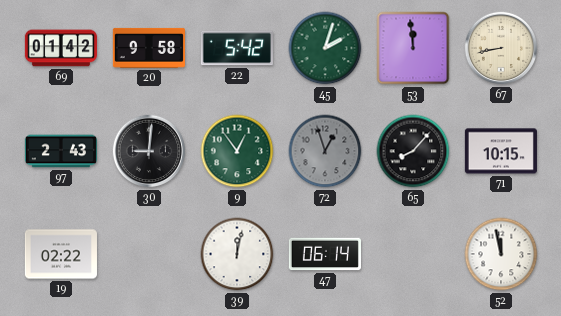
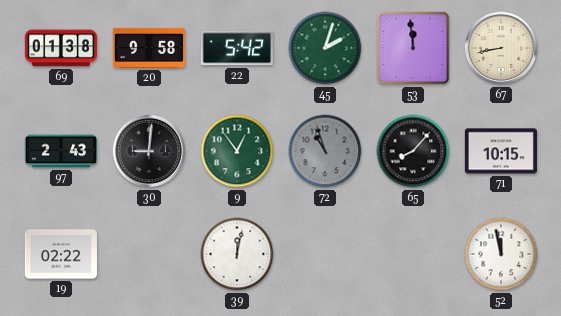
69: 01:42 -> 01:38 (61, 48)
72: 12:57 -> 10:57 (325, 151)
47: 06:14 -> none (325, 254)
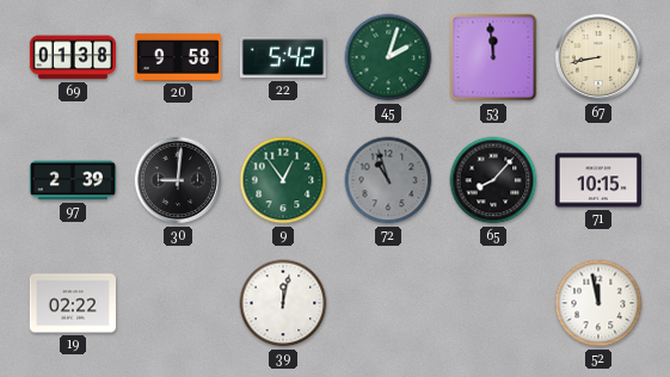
97: 2:43 -> 2:39 (73, 180)
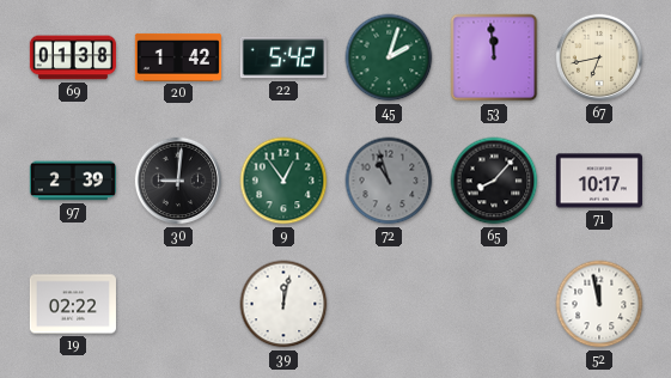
20: 9:58 -> 1:42 (178, 57)
67: 8:43 -> 6:43 (599, 57)
71: 10:15 -> 10:17 (599, 181)
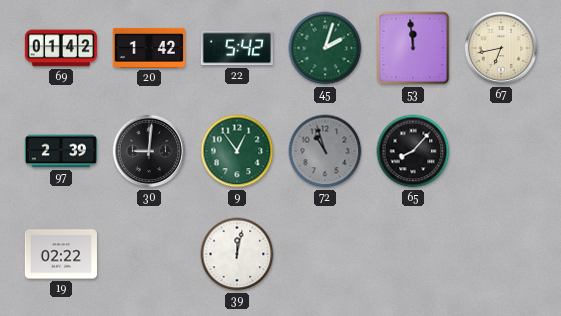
69: 01:38 -> 01:42 (61, 48)
71: 10:17 -> none (599, 181)
52: 11:58 -> none (599, 304)
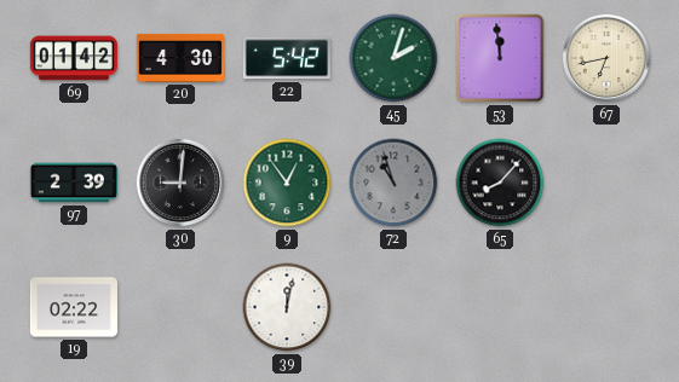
20: 1:42 -> 4:30 (180, 58)
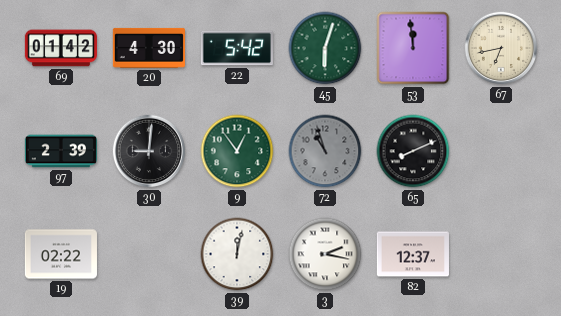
45: 2:03 -> 6:03 (325, 48)
65: 8:07 -> 8:11 (413, 151)
3: none -> 2:17 (325, 254)
82: none -> 12:37 (413, 254)
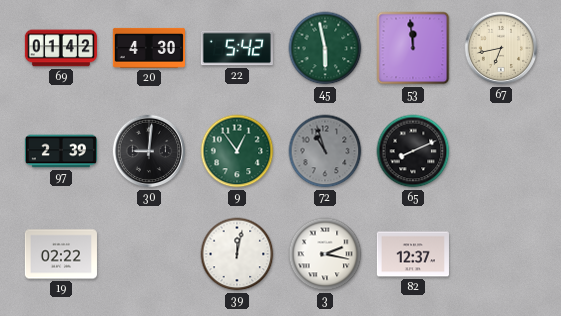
45: 6:03 -> 5:58 (325, 48)
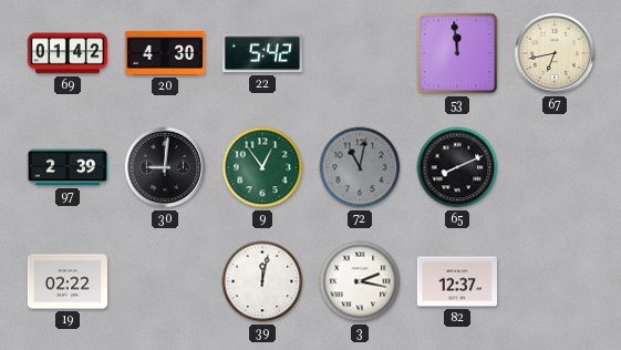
45: 5:58 -> none (325, 48)
72: 10:57 -> 11:02 (360, 167)
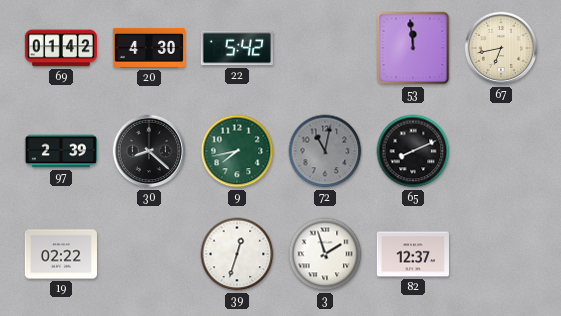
30: 9:01 -> 8:22 (149, 151)
9: 12:54 -> 7:43 (237, 151)
39: 12:02 -> 12:33 (237, 254)
3: 2:17 -> 1:57 (325, 254)
